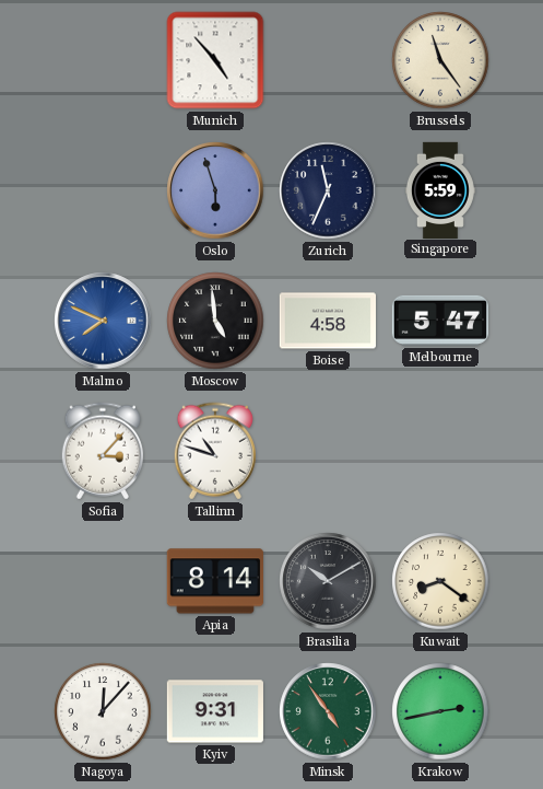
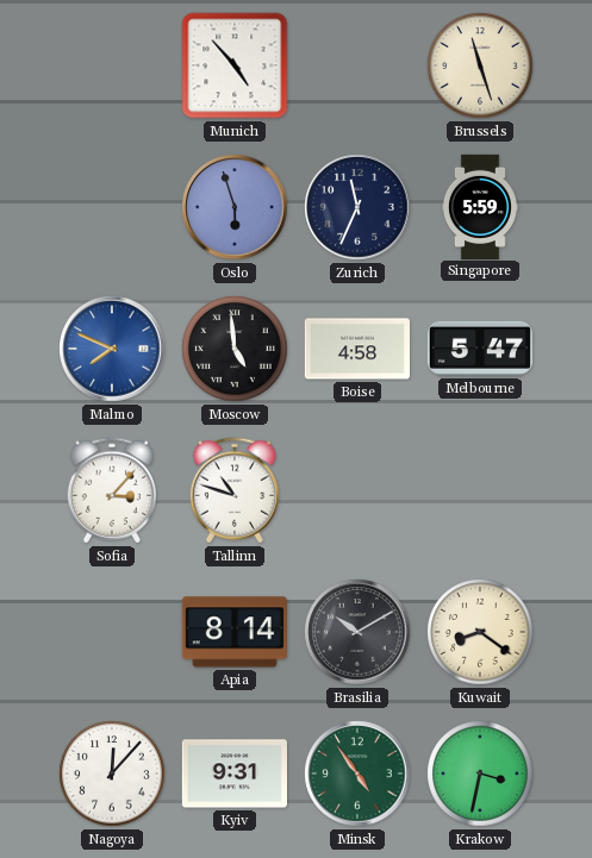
Brussels: 11:24 -> 11:27 (480, 65)
Krakow: 2:43 -> 3:32 (480, 774)
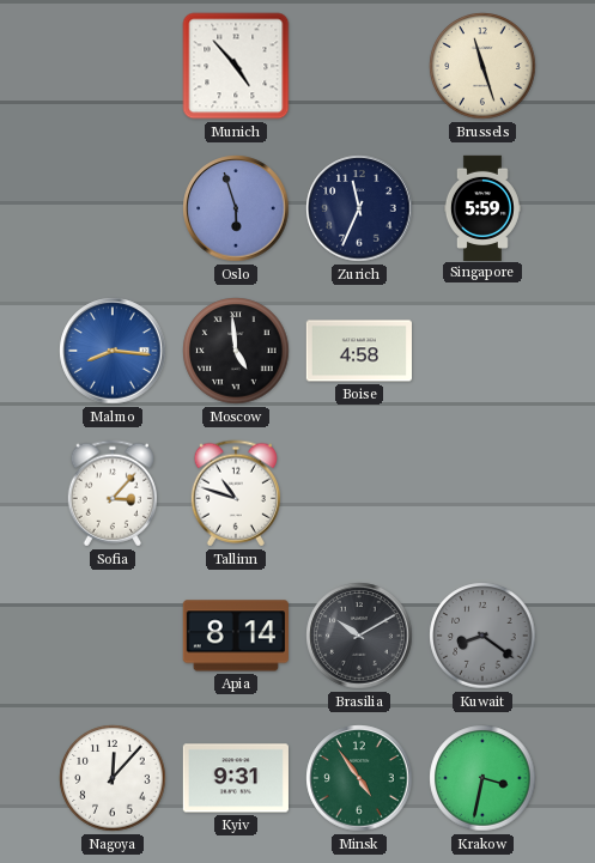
Malmo: 7:49 -> 8:16 (113, 351)
Melbourne: 5:47 -> none (479, 349)
Kuwait dial: cream -> grey (482, 636)
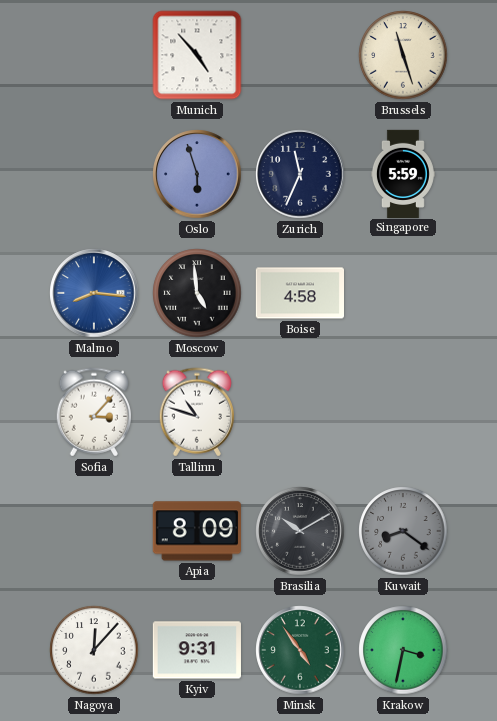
Apia: 8:14 -> 8:09 (197, 531)
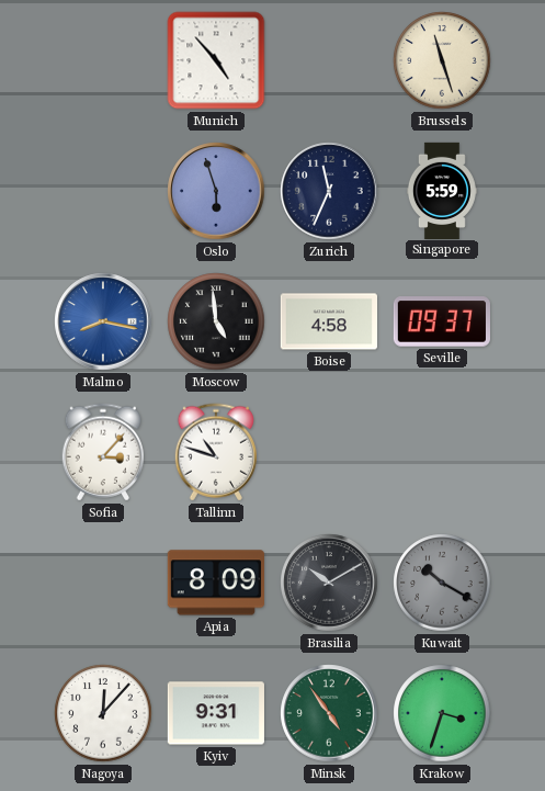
Malmo: 8:16 -> 8:17 (103, 321)
Seville: none -> 09:37 (442, 321)
Kuwait: 8:21 -> 10:20 (442, 583)
Krakow: 3:32 -> 3:33 (442, 713)
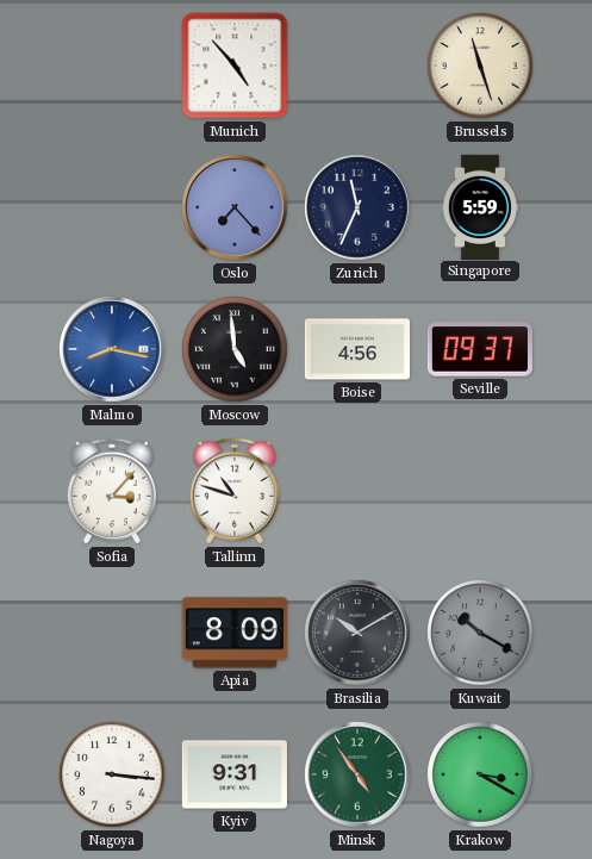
Oslo: 5:57 -> 7:23 (235, 207)
Boise: 4:58 -> 4:56 (356, 349)
Nagoya: 12:07 -> 3:16 (112, 774)
Krakow: 3:33 -> 3:20 (480, 774)
